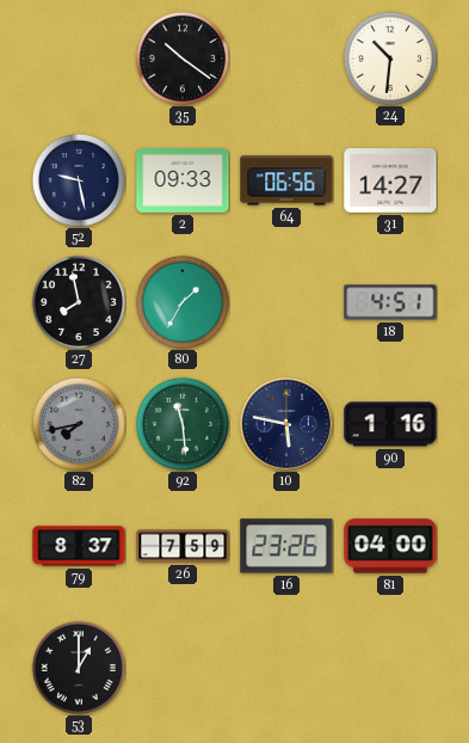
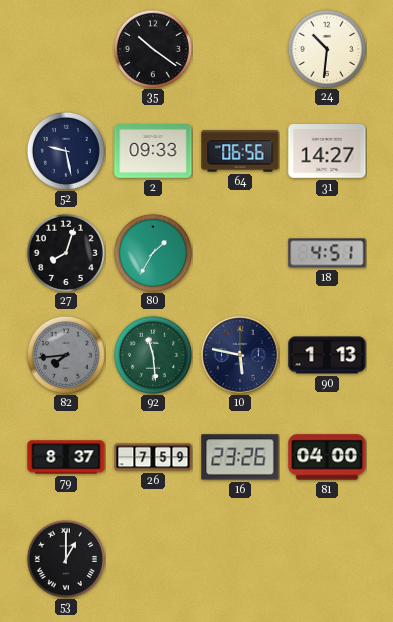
27: 7:58 -> 8:03 (66, 253)
82: 7:43 -> 7:44 (66, 355)
90: 1:16 -> 1:13 (327, 355)
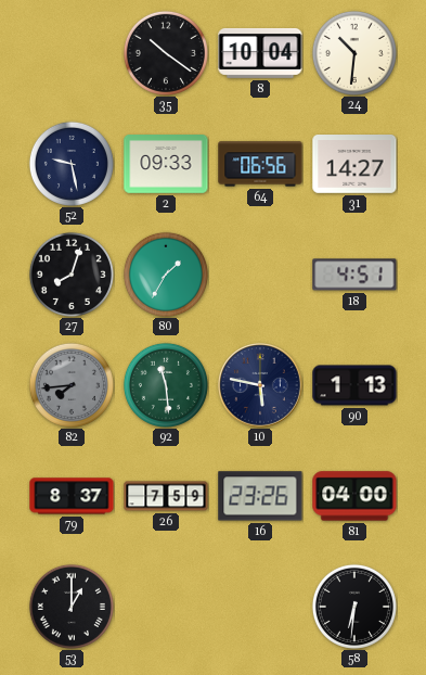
8: none -> 10:04 (260, 53)
58: none -> 6:31 (354, 607)
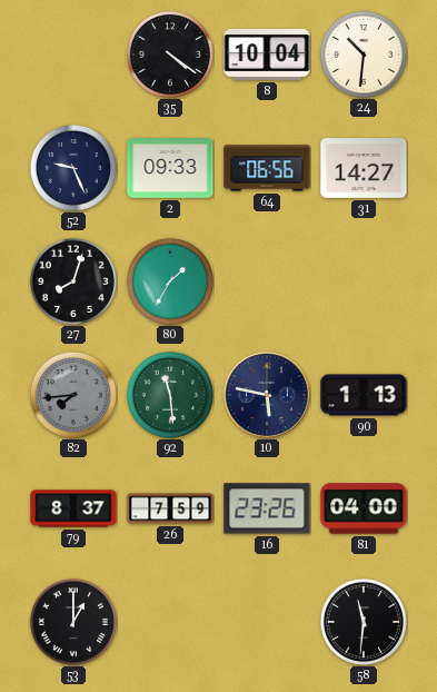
35: 10:21 -> 4:21 (170, 55)
52: 9:28 -> 9:26 (73, 168)
18: 4:51 -> none (354, 275)
58: 6:31 -> 11:31 (364, 622)
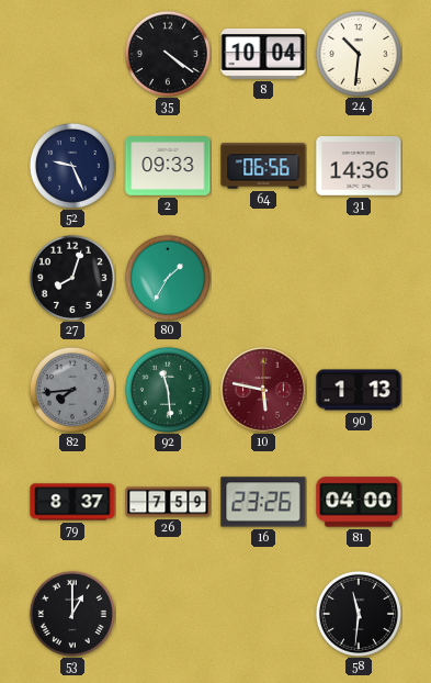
31: 14:27 -> 14:36 (359, 167)
10 dial: navy -> burgundy (263, 390)
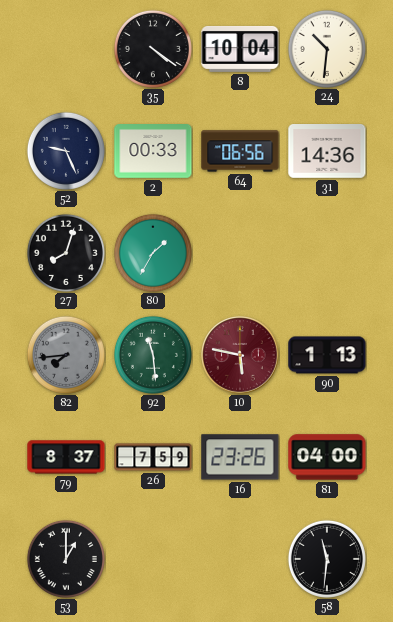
2: 09:33 -> 00:33 (153, 151)
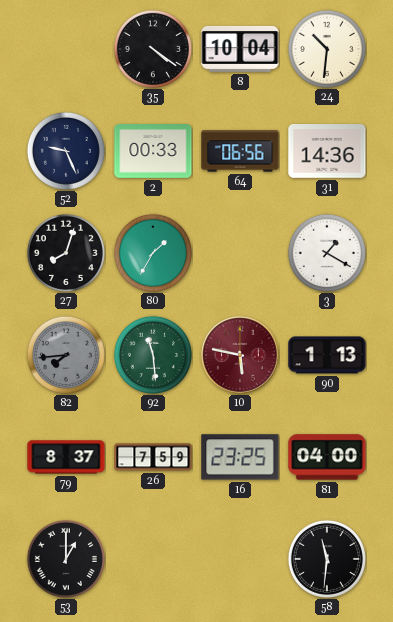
3: none -> 1:20 (327, 253)
16: 23:26 -> 23:25 (240, 457)
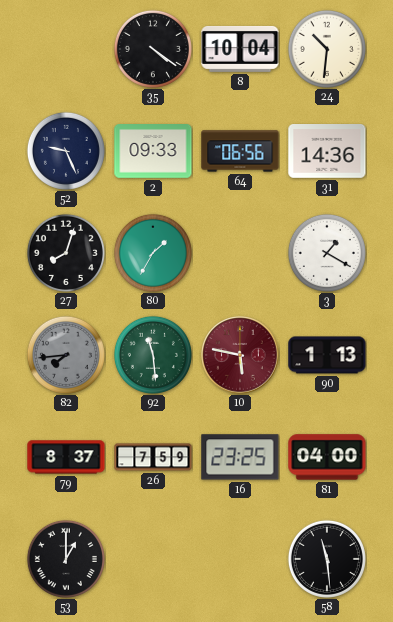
2: 00:33 -> 09:33 (153, 151)
58: 11:31 -> 11:29 (327, 559)
